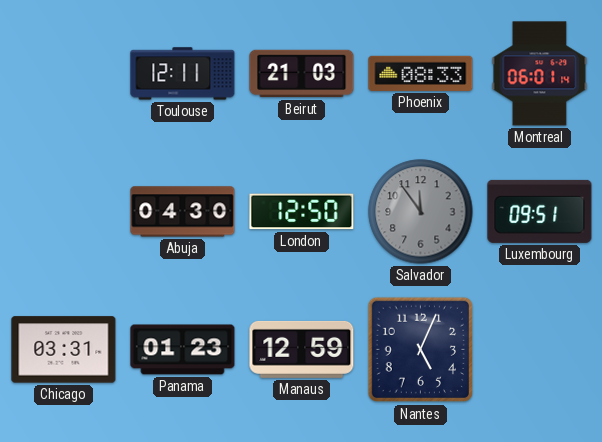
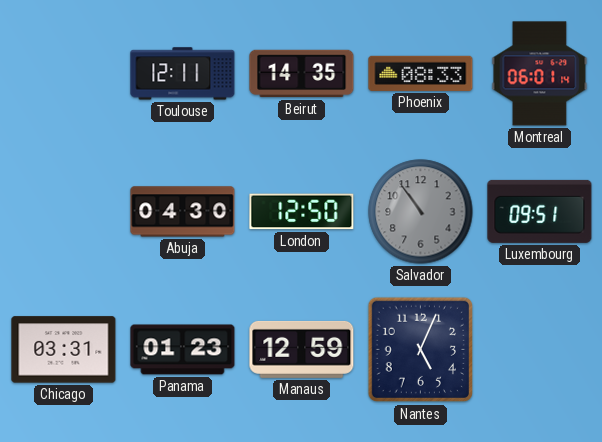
Beirut: 21:03 -> 14:35 (302, 74)
Salvador: 11:54 -> 10:54 (421, 212)
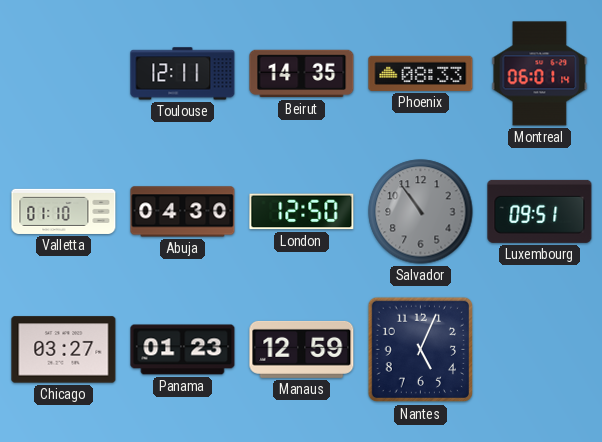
Valletta: none -> 01:10 (64, 211)
Chicago: 03:31 -> 03:27 (64, 350)
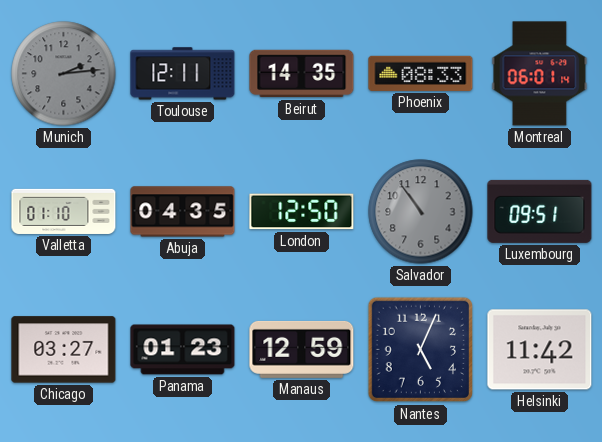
Munich: none -> 2:14 (64, 74)
Abuja: 04:30 -> 04:35 (183, 212)
Helsinki: none -> 11:42 (540, 350)
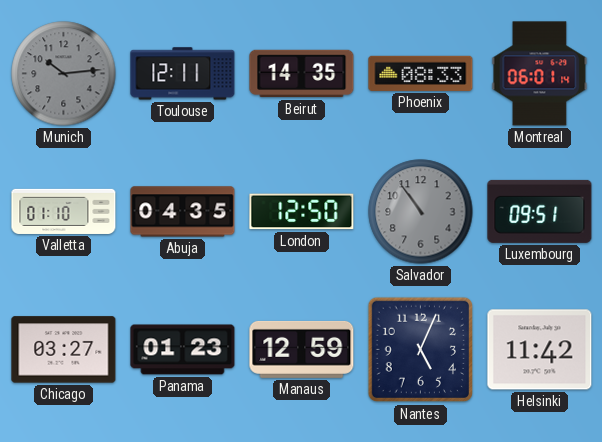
Munich: 2:14 -> 10:14 (64, 74)
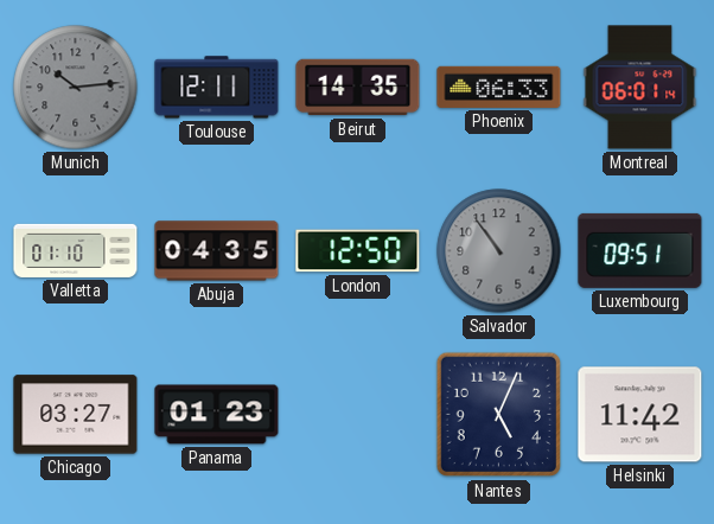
Phoenix: 08:33 -> 06:33 (499, 87)
Manaus: 12:59 -> none (302, 349)
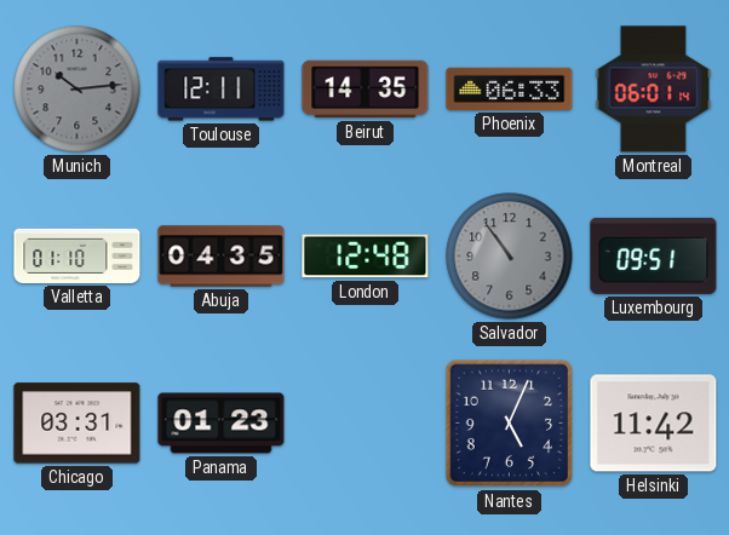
London: 12:50 -> 12:48 (366, 257)
Chicago: 03:27 -> 03:31 (78, 424)
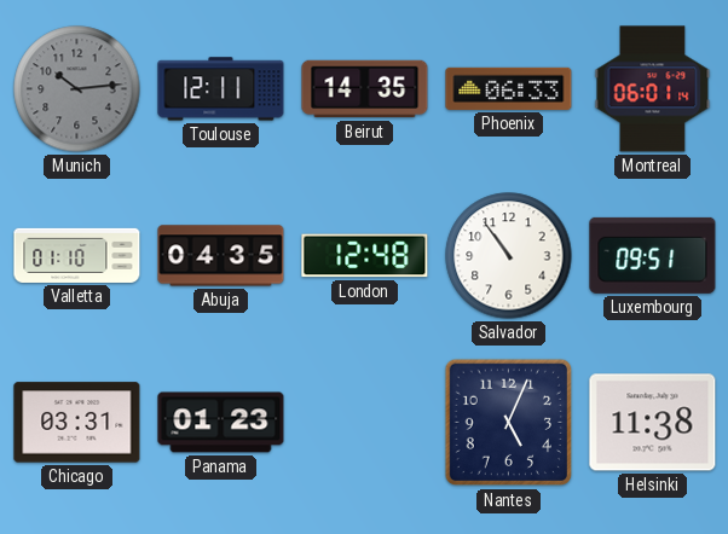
Salvador dial: grey -> white (509, 256)
Helsinki: 11:42 -> 11:38 (653, 423)
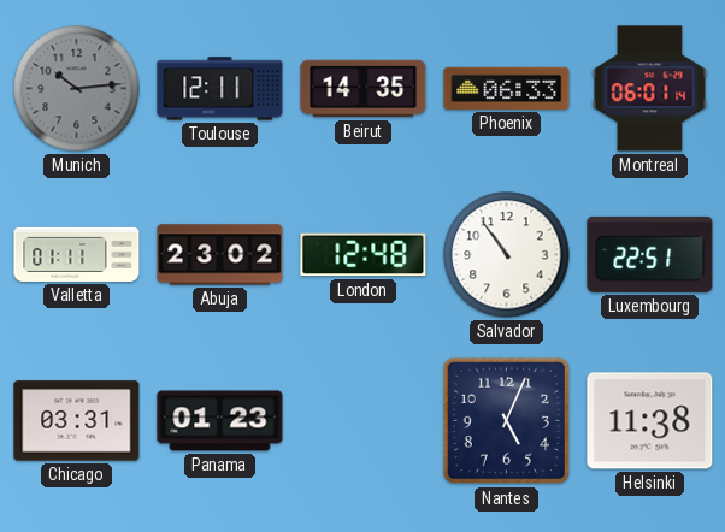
Valletta: 01:10 -> 01:11 (77, 254)
Abuja: 04:35 -> 23:02 (220, 255)
Luxembourg: 09:51 -> 22:51 (650, 254)
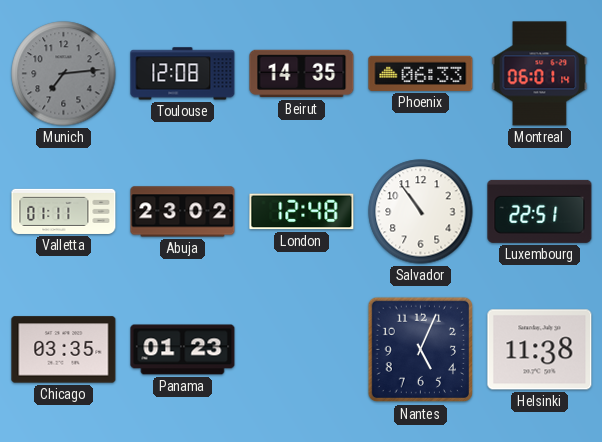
Munich: 10:14 -> 7:14 (64, 74)
Toulouse: 12:11 -> 12:08 (183, 74)
Chicago: 03:31 -> 03:35 (64, 350)
